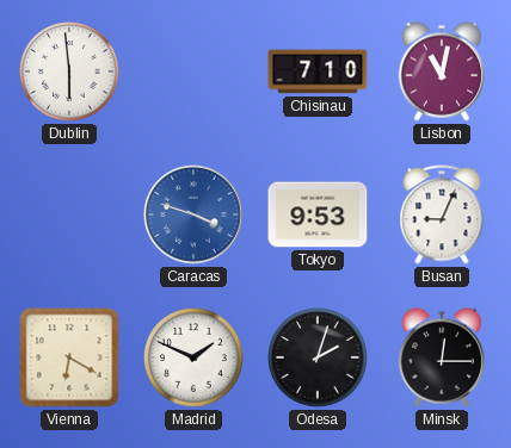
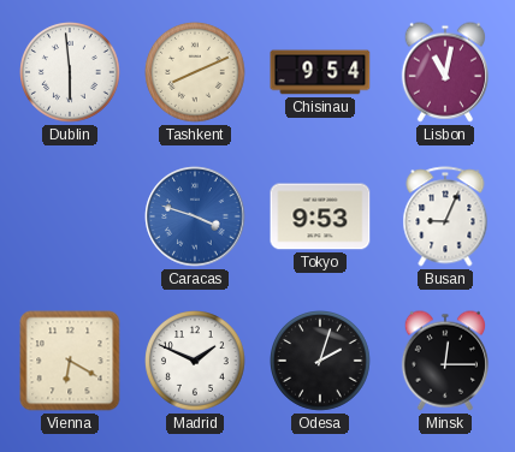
Tashkent: none -> 8:11 (196, 73)
Chisinau: 7:10 -> 9:54 (320, 72)
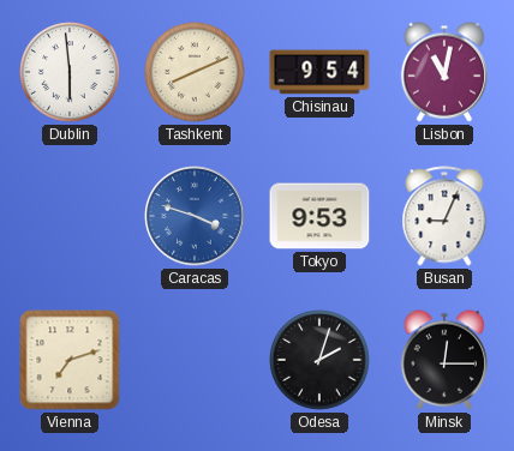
Vienna: 6:20 -> 7:12 (70, 360)
Madrid: 1:49 -> none (196, 362)
